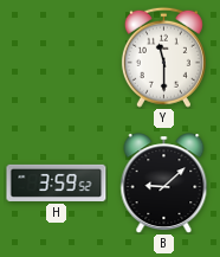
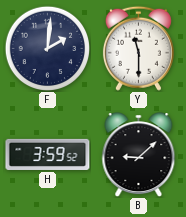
F: none -> 2:01 (47, 48)
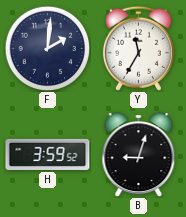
Y: 11:30 -> 11:35 (138, 48)
B: 9:08 -> 9:03 (139, 155)
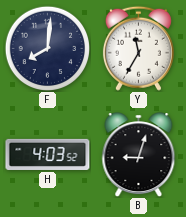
F: 2:01 -> 8:01 (47, 48)
H: 3:59 -> 4:03 (48, 154)
